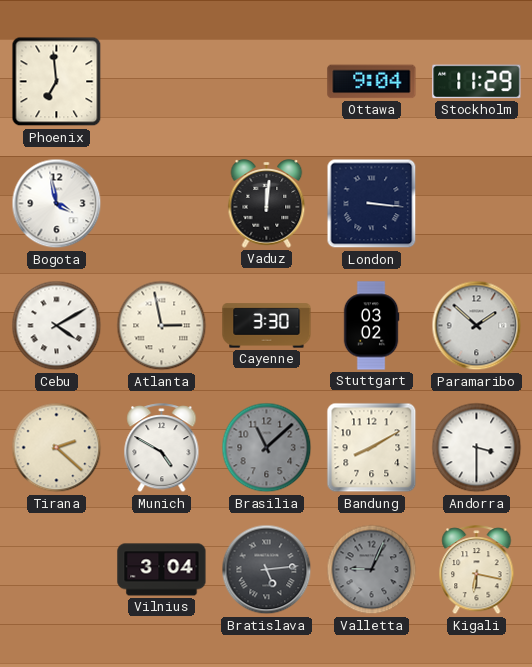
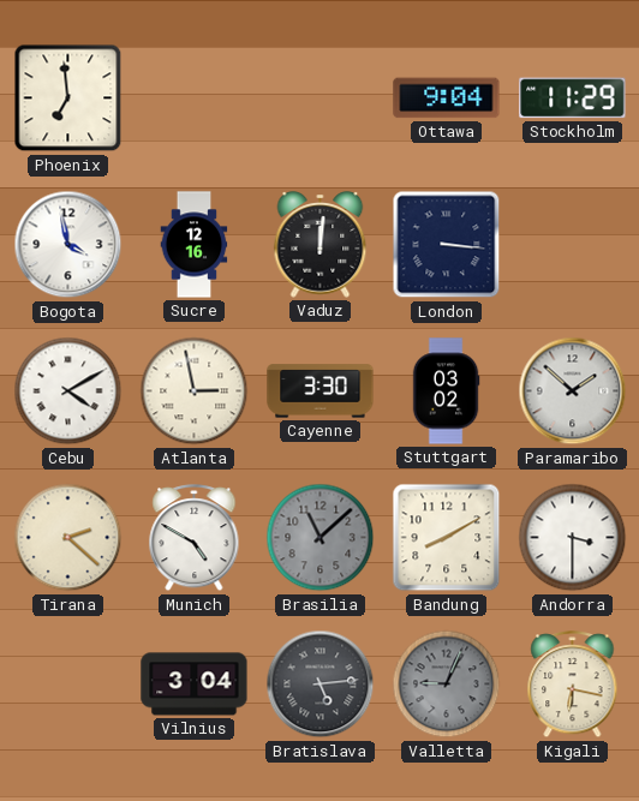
Sucre: none -> 12:16 (195, 245)
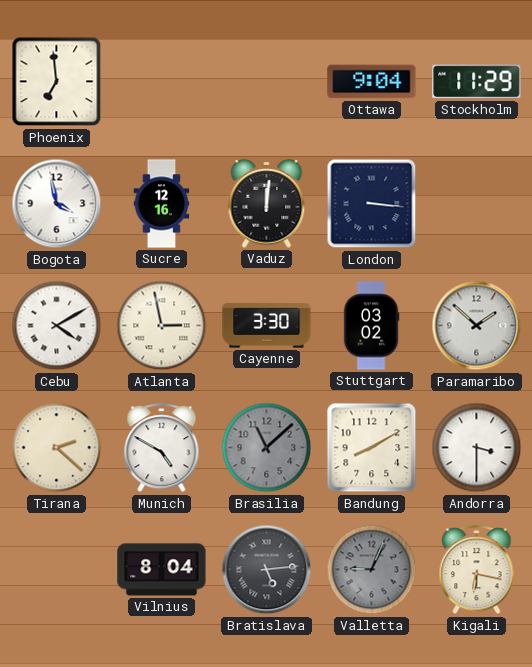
Vilnius: 3:04 -> 8:04 (162, 570)
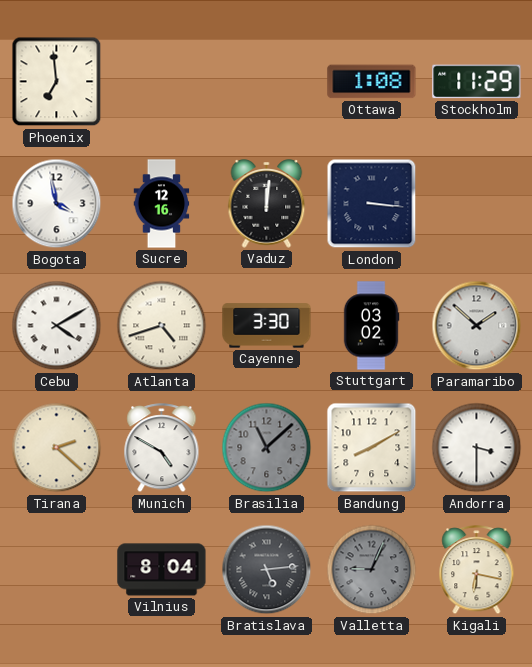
Ottawa: 9:04 -> 1:08 (372, 82)
Atlanta: 2:58 -> 4:42 (162, 326)
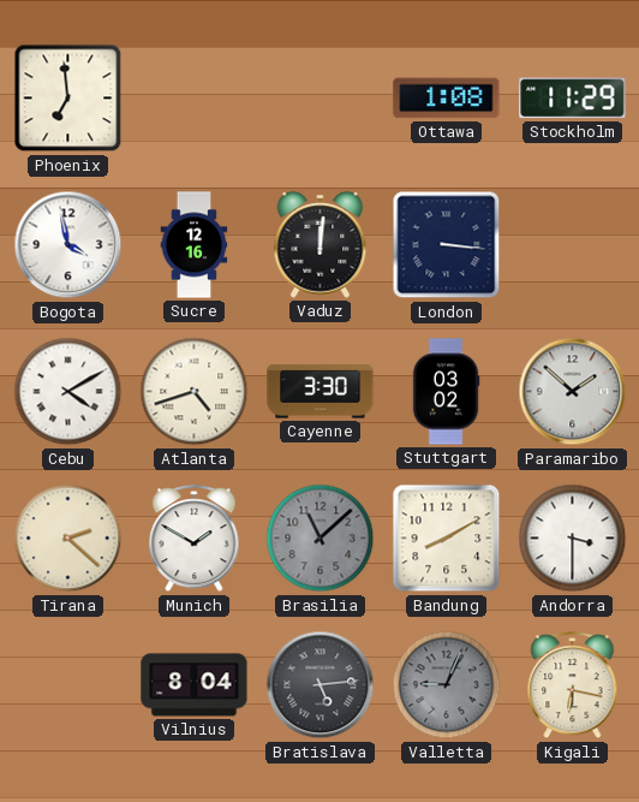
Munich: 4:50 -> 1:50 (195, 539)
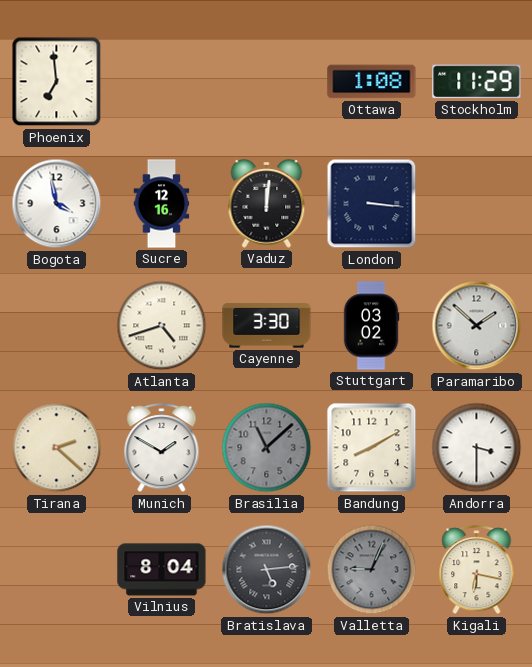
Cebu: 4:10 -> none (68, 392)
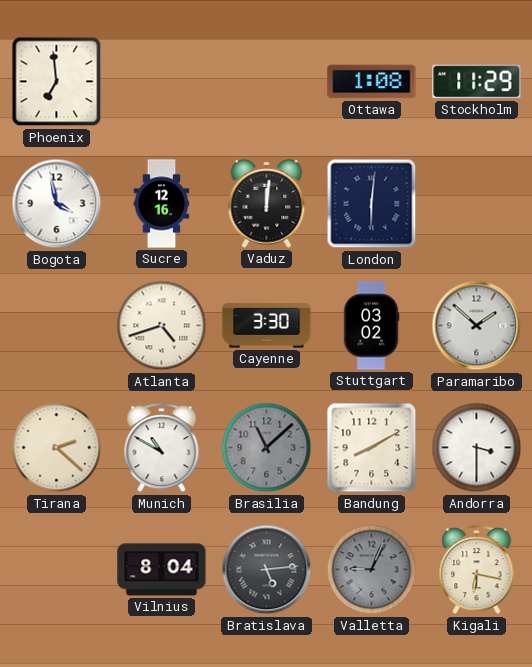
London: 3:16 -> 6:01 (372, 204)
Munich: 1:50 -> 10:50 (162, 448)
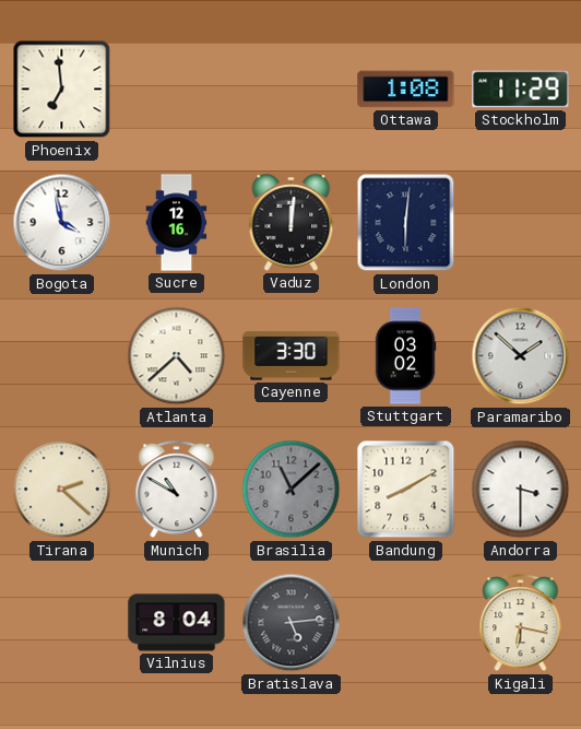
Atlanta: 4:42 -> 4:38 (177, 356)
Valletta: 9:04 -> none (372, 570)
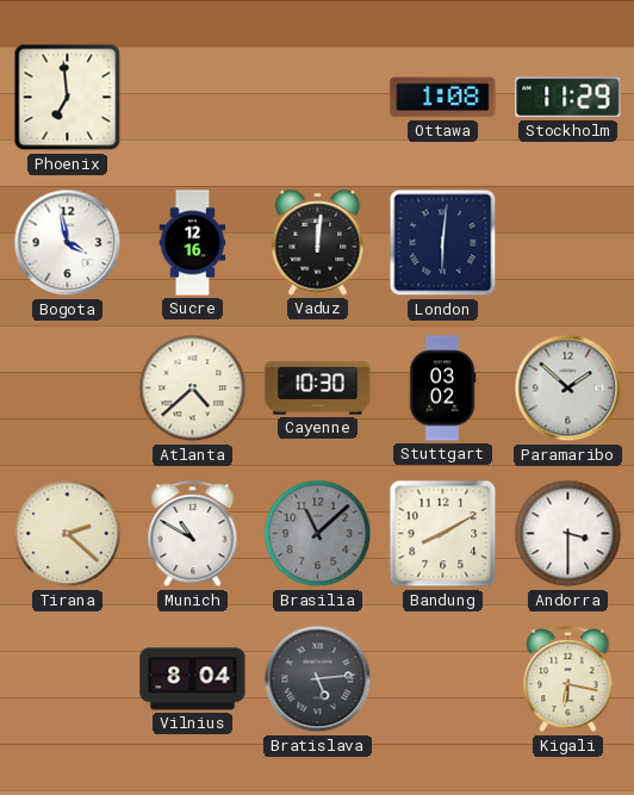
Cayenne: 3:30 -> 10:30 (318, 389)
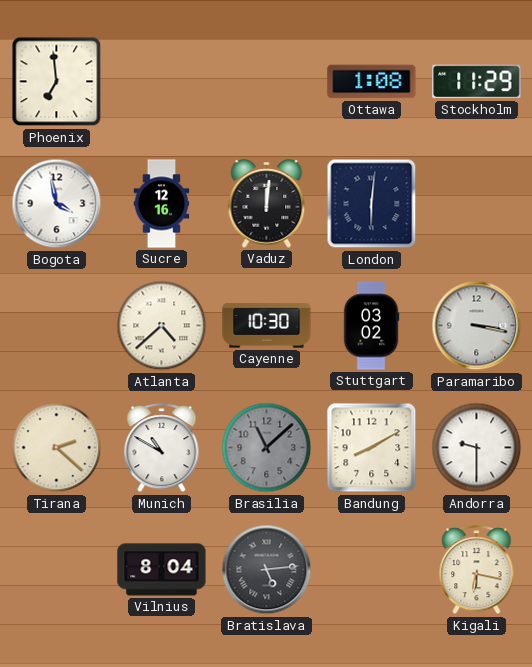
Paramaribo: 1:52 -> 3:17 (477, 326)
Andorra: 3:30 -> 9:30 (477, 448)
